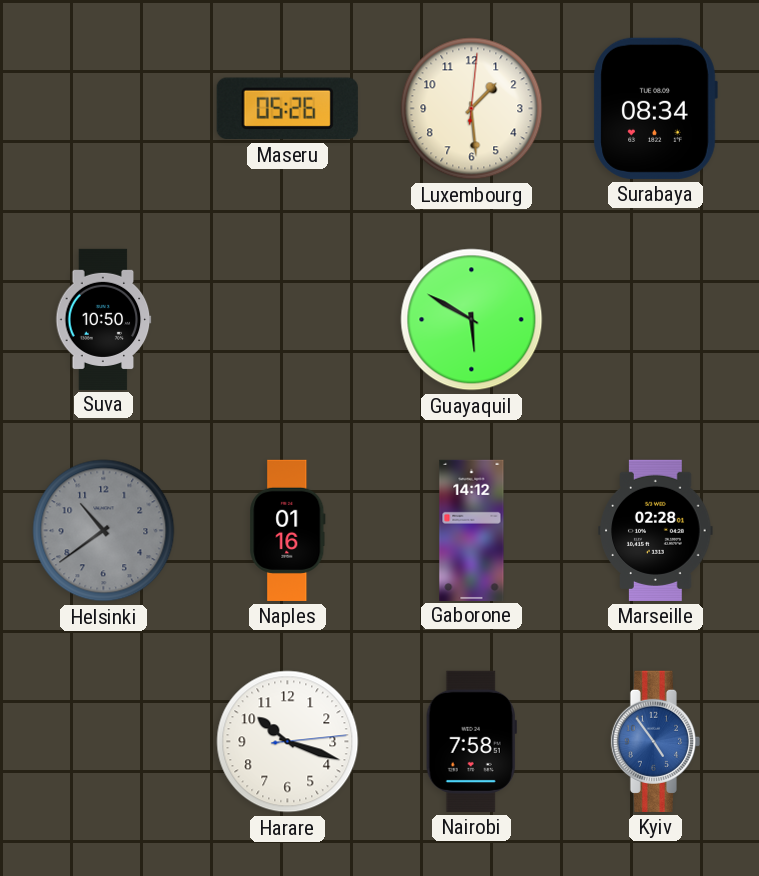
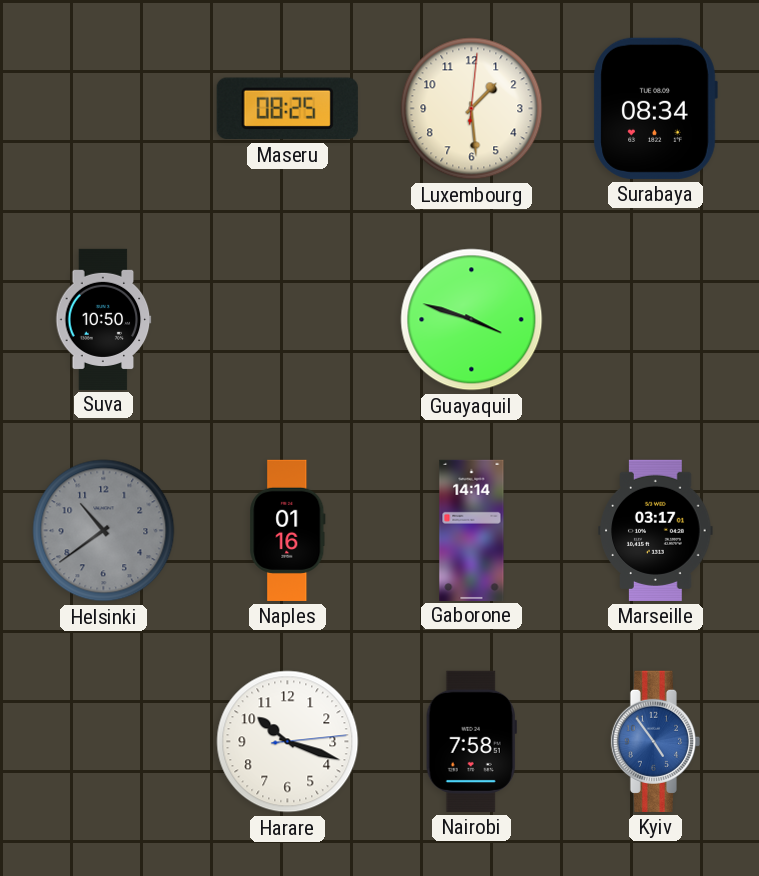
Maseru: 05:26 -> 08:25 (287, 109)
Guayaquil: 5:50 -> 3:48 (472, 320)
Gaborone: 14:12 -> 14:14 (472, 530)
Marseille: 02:28 -> 03:17 (656, 530)
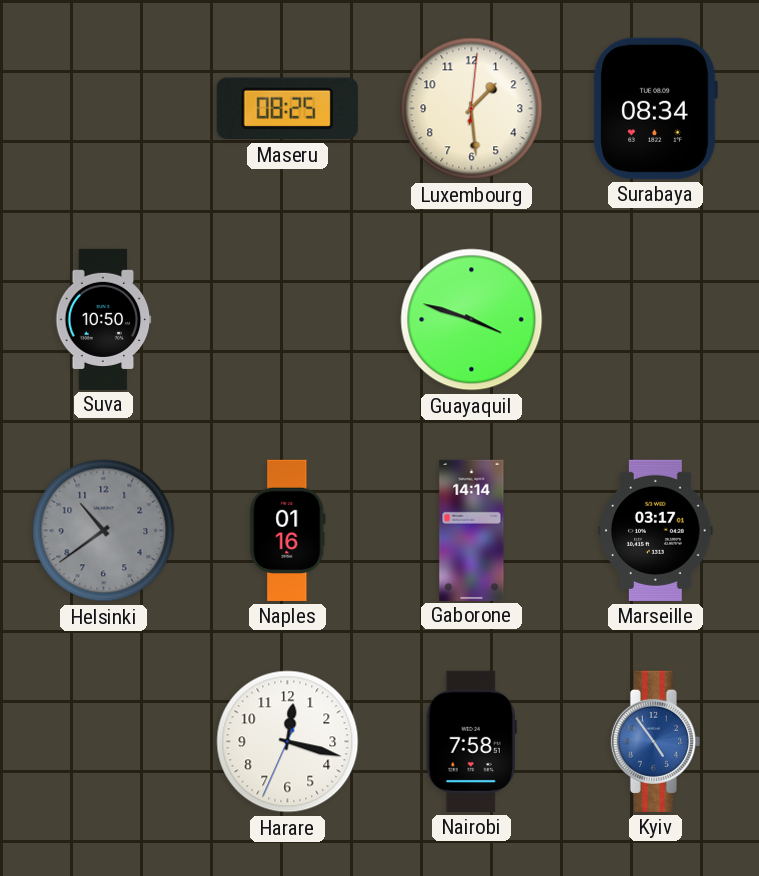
Harare: 10:18 -> 12:17 (288, 742)
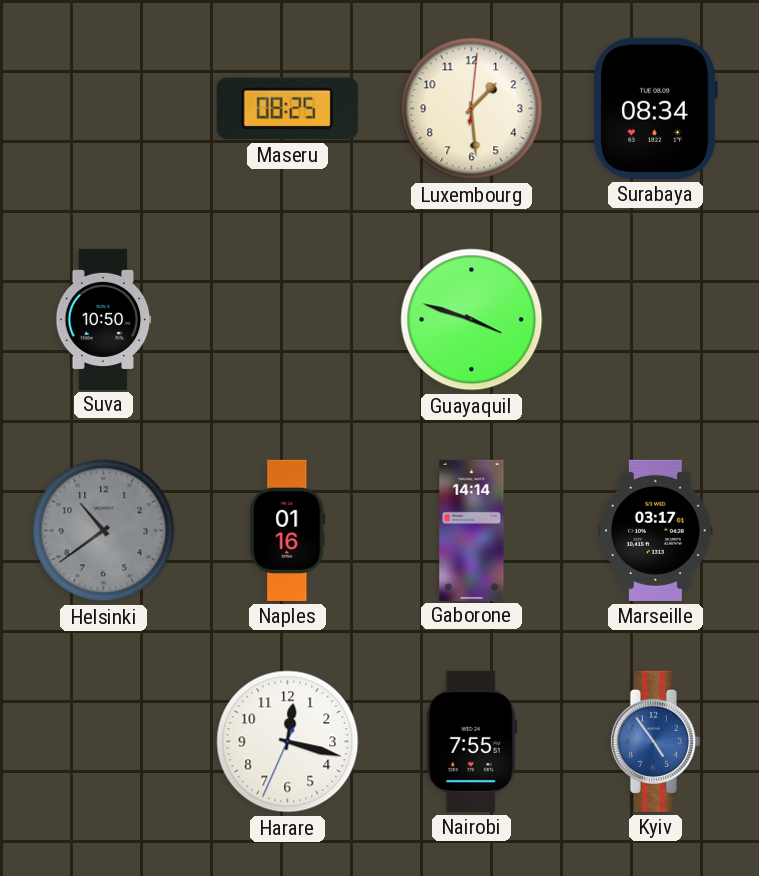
Nairobi: 7:58 -> 7:55 (471, 741)
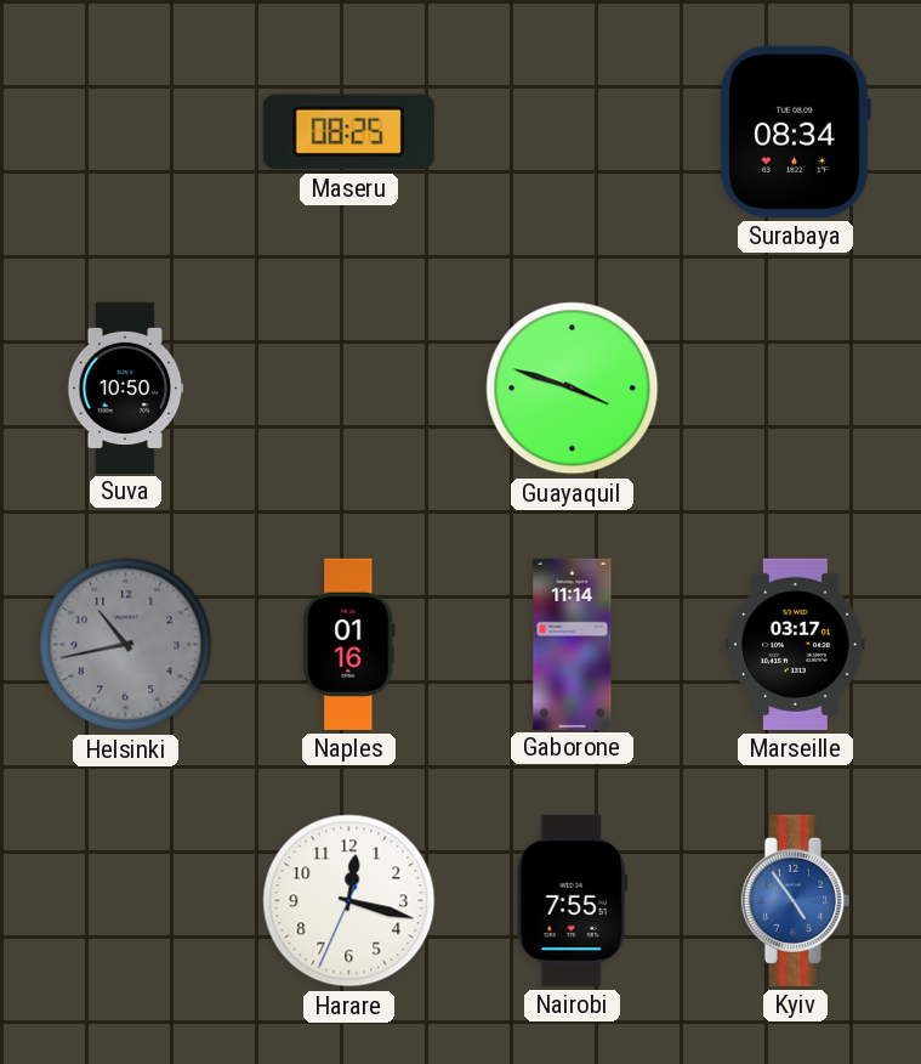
Luxembourg: 1:29 -> none (472, 109)
Helsinki: 10:39 -> 10:43 (126, 645)
Gaborone: 14:14 -> 11:14 (573, 644)
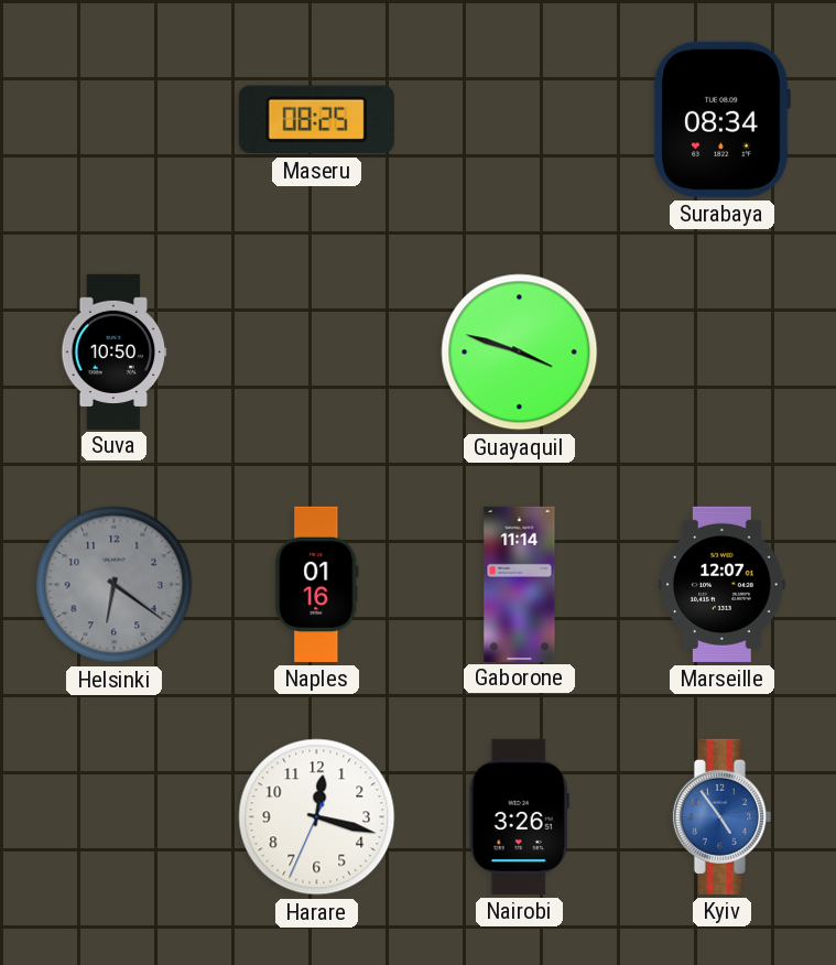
Helsinki: 10:43 -> 6:21 (115, 585)
Marseille: 03:17 -> 12:07 (723, 584)
Nairobi: 7:55 -> 3:26 (519, 816)
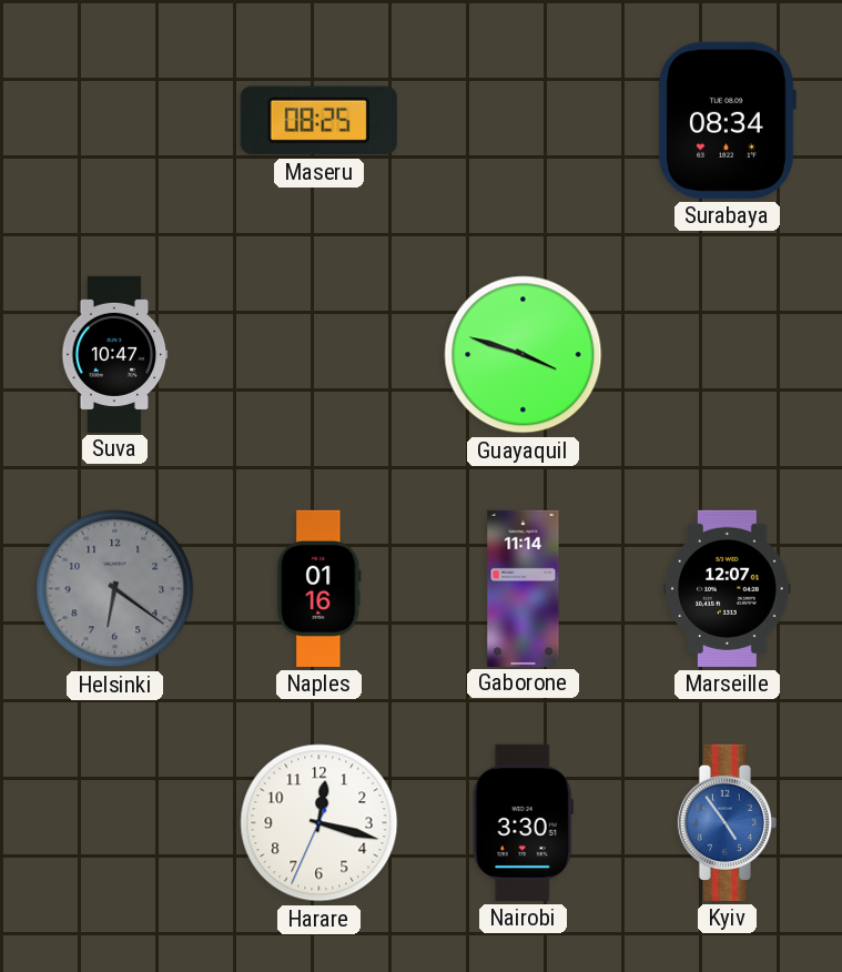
Suva: 10:50 -> 10:47 (115, 354)
Nairobi: 3:26 -> 3:30 (523, 822)
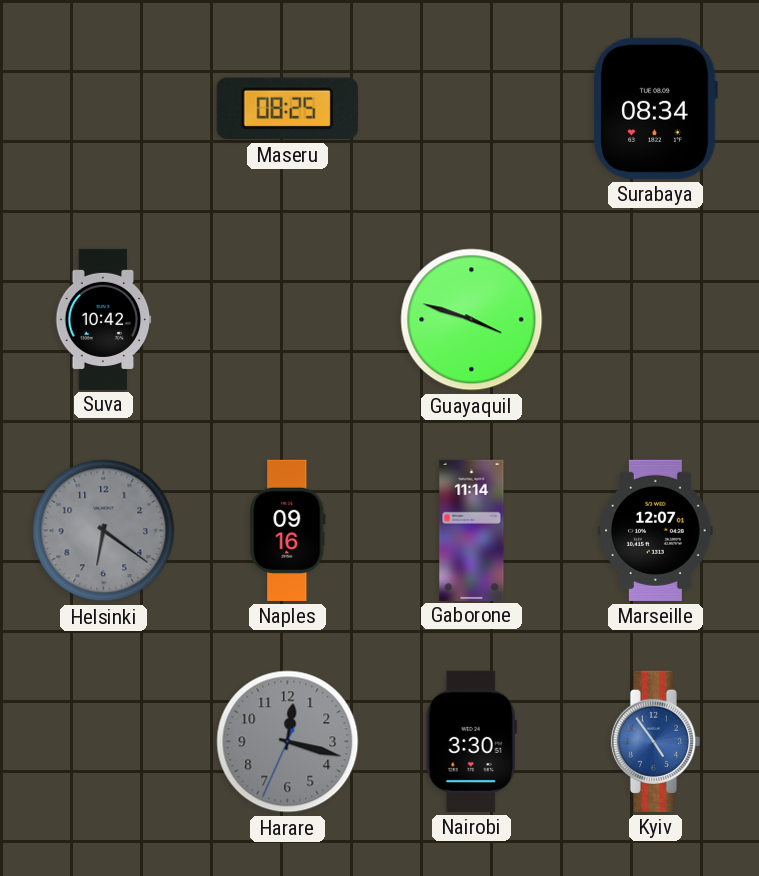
Suva: 10:47 -> 10:42 (104, 319)
Naples: 01:16 -> 09:16 (288, 530)
Harare dial: white -> grey (288, 742)
